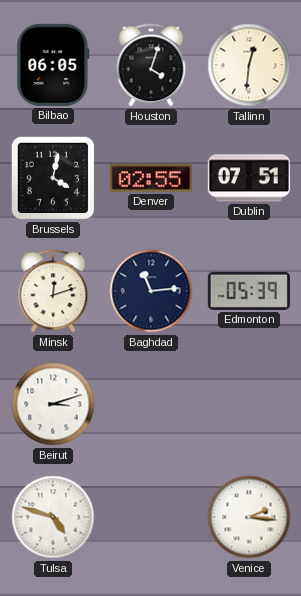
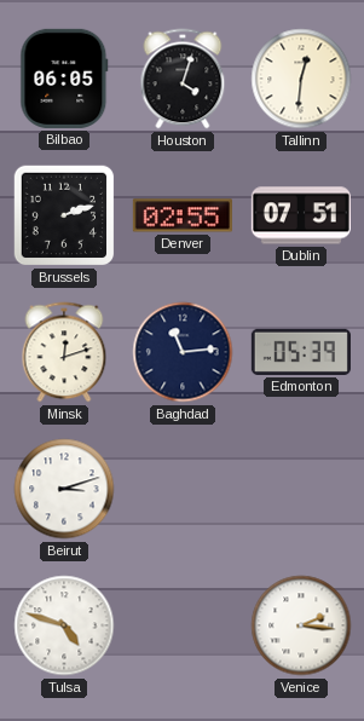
Brussels: 4:02 -> 2:12 (64, 215)
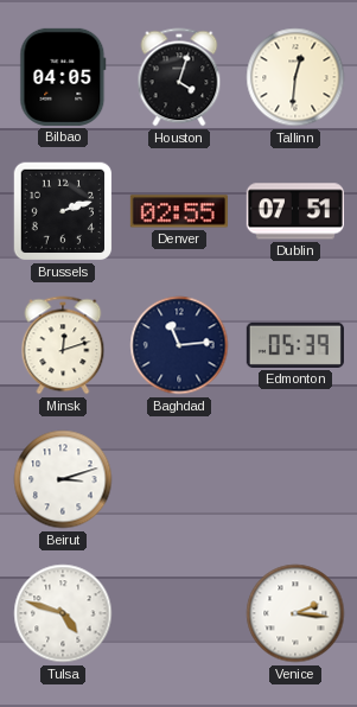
Bilbao: 06:05 -> 04:05 (63, 77)
